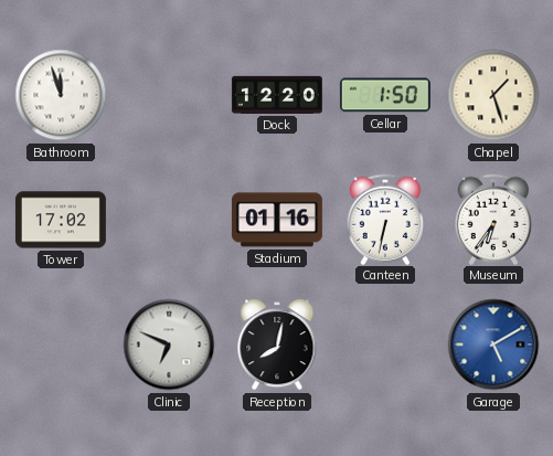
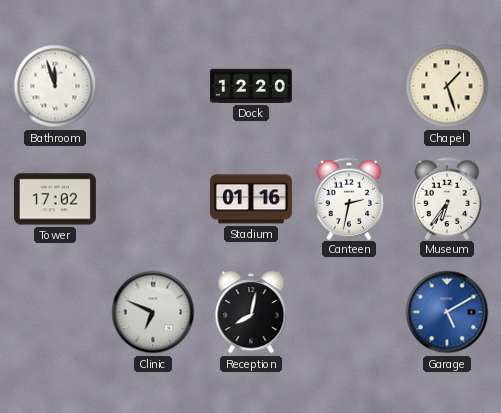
Cellar: 1:50 -> none (385, 95)
Canteen: 6:32 -> 2:32 (349, 198)
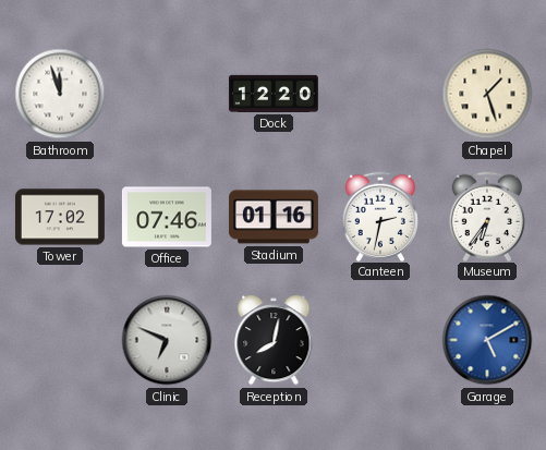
Office: none -> 07:46 (167, 217)
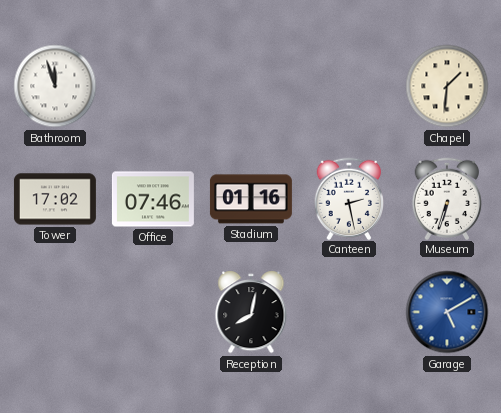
Dock: 12:20 -> none (274, 94)
Chapel: 1:27 -> 1:31 (447, 86)
Canteen: 2:32 -> 2:28 (349, 198)
Museum: 6:36 -> 6:33 (447, 198)
Clinic: 6:49 -> none (167, 340)
